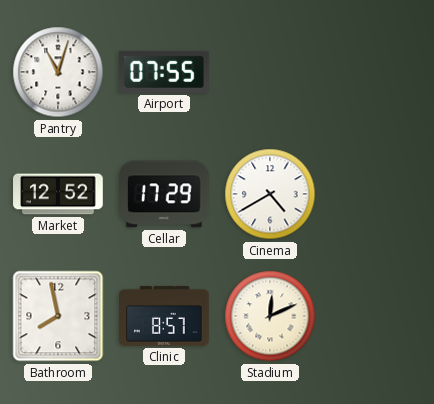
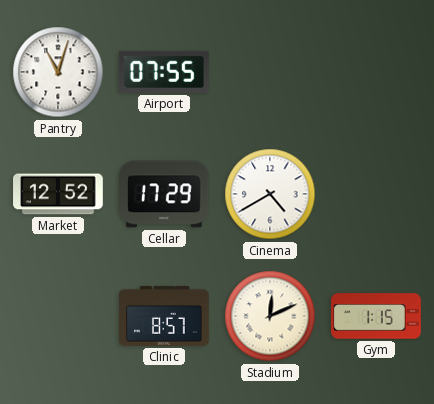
Bathroom: 7:58 -> none (58, 316)
Gym: none -> 1:15 (376, 316)
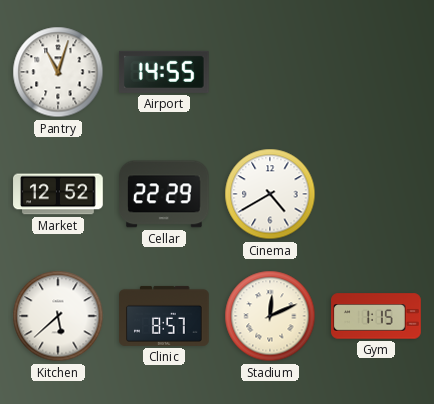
Airport: 07:55 -> 14:55 (164, 72)
Cellar: 17:29 -> 22:29 (165, 194)
Kitchen: none -> 5:38 (58, 316)
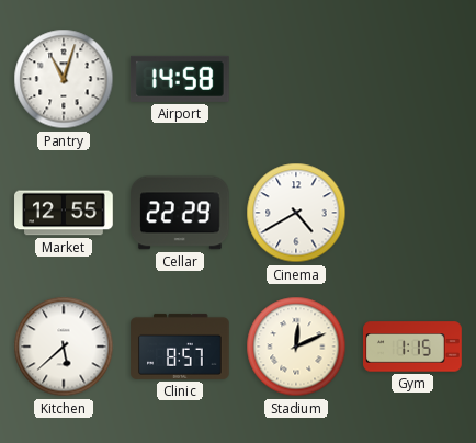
Airport: 14:55 -> 14:58 (180, 79)
Market: 12:52 -> 12:55 (64, 213)
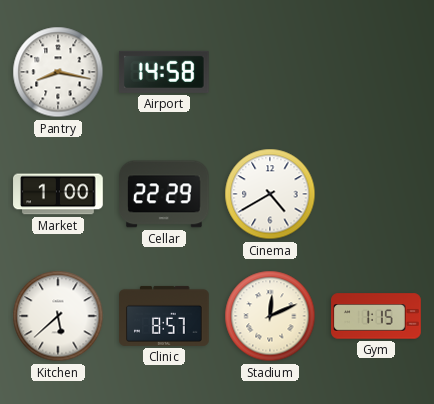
Pantry: 11:03 -> 8:17 (58, 72)
Market: 12:55 -> 1:00 (58, 194)
